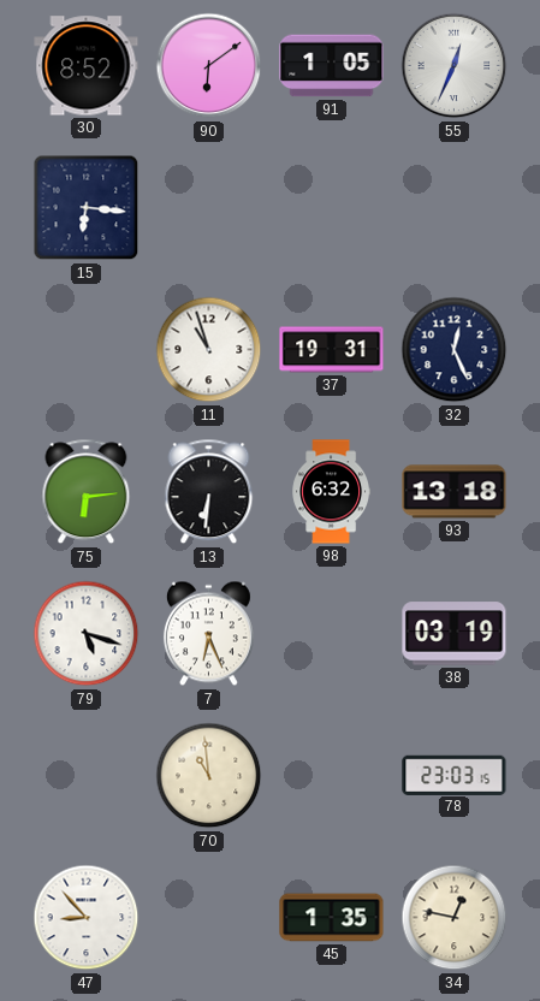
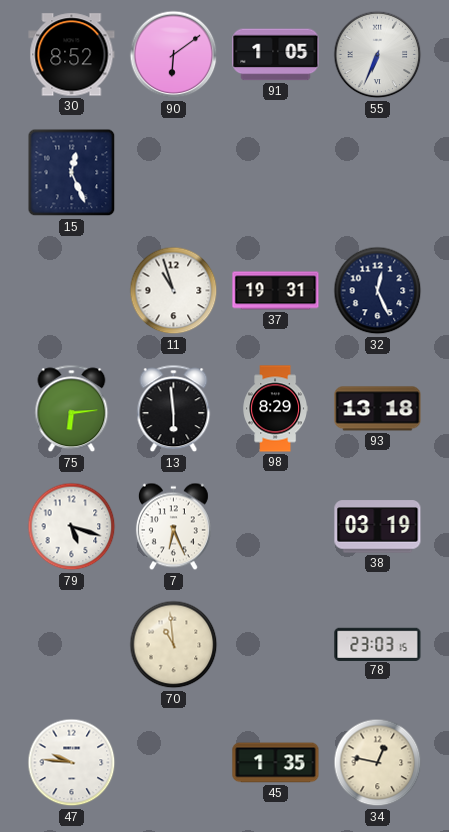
55: 12:34 -> 6:34 (378, 55)
15: 6:16 -> 12:26 (72, 173)
13: 6:31 -> 5:59 (174, 409)
98: 6:32 -> 8:29 (275, 409)
47: 8:53 -> 9:46 (72, 763)
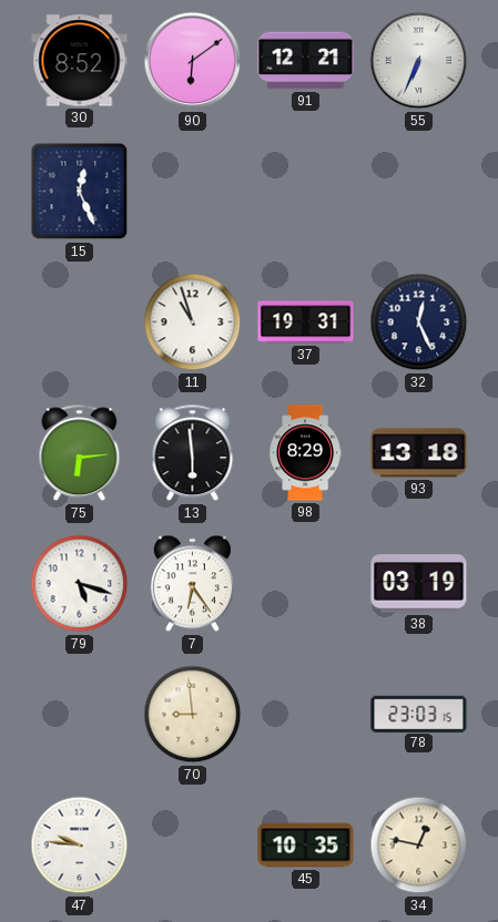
91: 1:05 -> 12:21 (306, 61)
7: 6:26 -> 6:24 (192, 584)
70: 10:59 -> 8:59 (193, 715)
45: 1:35 -> 10:35 (306, 846)
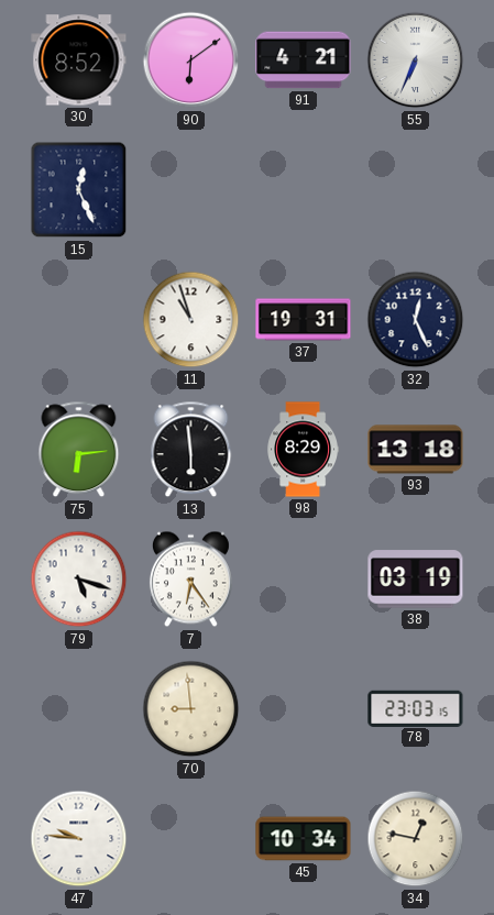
91: 12:21 -> 4:21 (304, 60)
45: 10:35 -> 10:34 (304, 839)
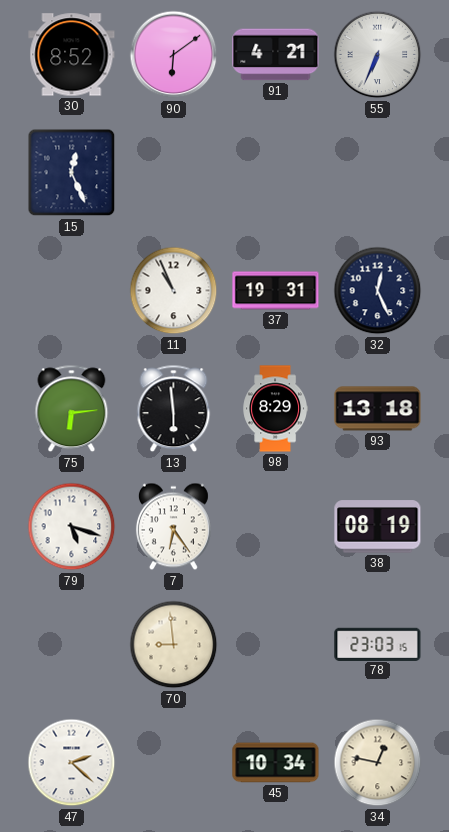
11: 10:57 -> 10:56 (174, 291)
38: 03:19 -> 08:19 (378, 527)
47: 9:46 -> 2:22 (72, 763)
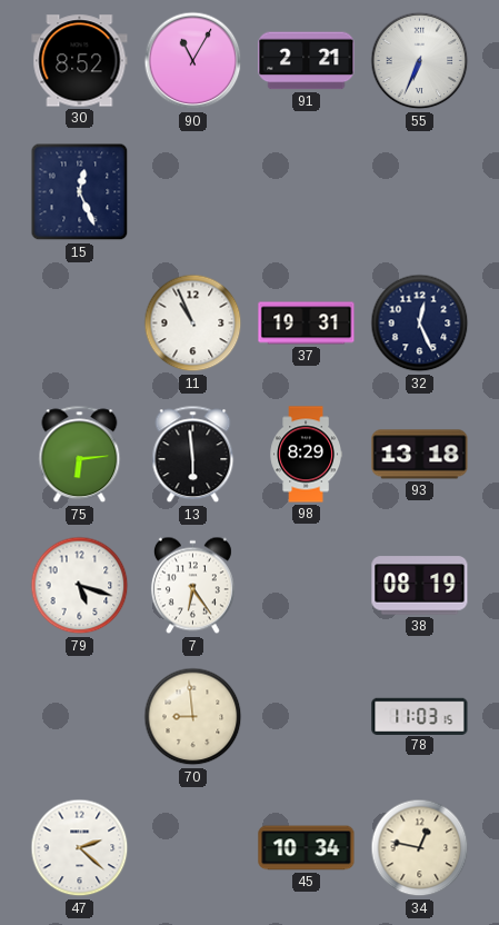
90: 6:09 -> 11:05 (193, 61)
91: 4:21 -> 2:21 (307, 61)
78: 23:03 -> 11:03 (420, 716)
